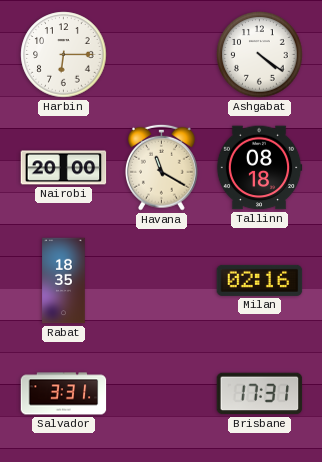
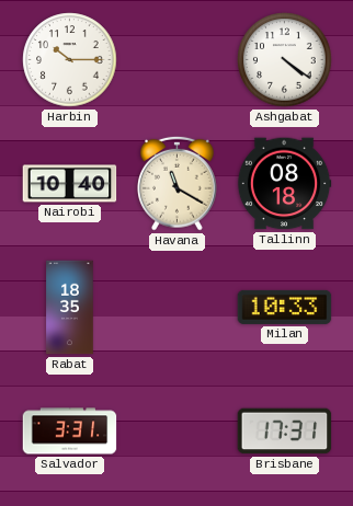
Harbin: 6:15 -> 10:15 (70, 60)
Nairobi: 20:00 -> 10:40 (70, 184)
Milan: 02:16 -> 10:33 (285, 307)
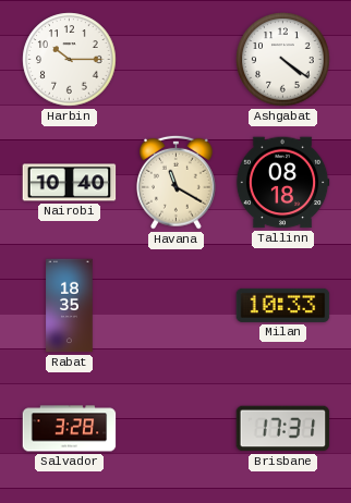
Salvador: 3:31 -> 3:28 (70, 429)
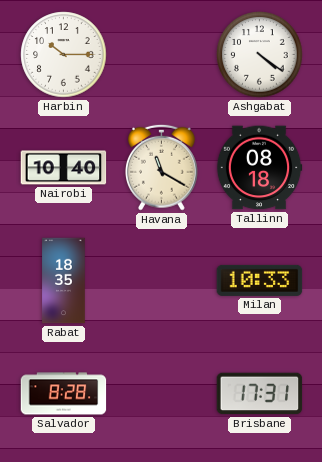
Salvador: 3:28 -> 8:28 (64, 394)
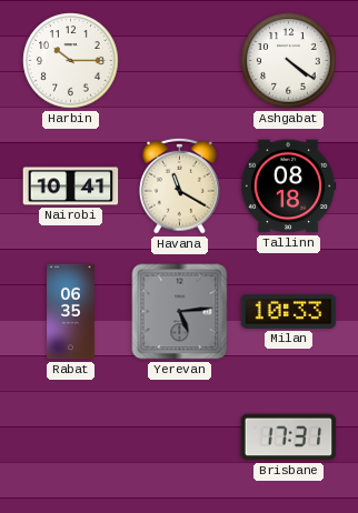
Nairobi: 10:40 -> 10:41 (71, 187)
Rabat: 18:35 -> 06:35 (71, 312)
Yerevan: none -> 5:14 (180, 312)
Salvador: 8:28 -> none (64, 394)
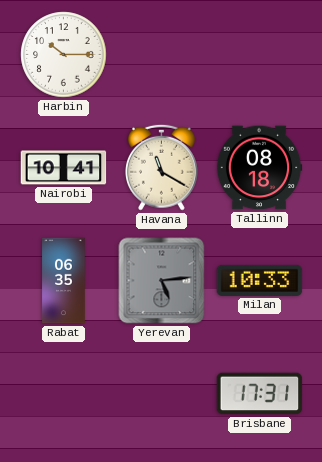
Ashgabat: 4:21 -> none (289, 61)
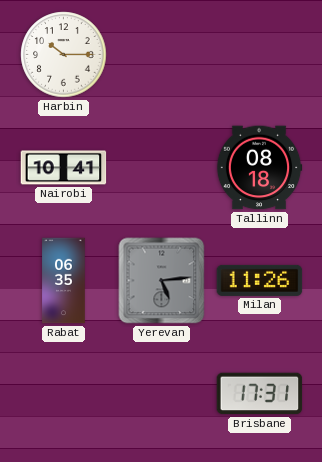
Havana: 11:20 -> none (162, 167)
Milan: 10:33 -> 11:26 (260, 280)
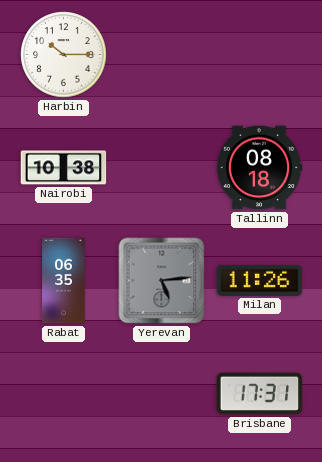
Nairobi: 10:41 -> 10:38 (64, 168)
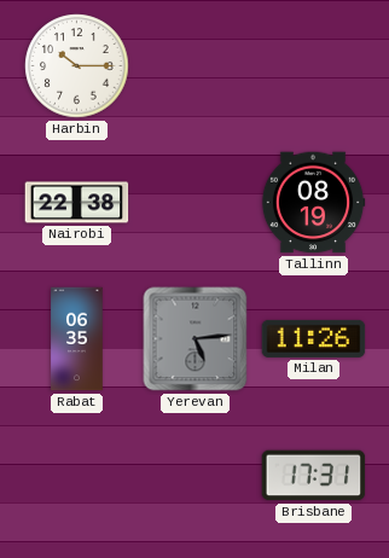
Nairobi: 10:38 -> 22:38 (77, 203)
Tallinn: 08:18 -> 08:19 (313, 203)
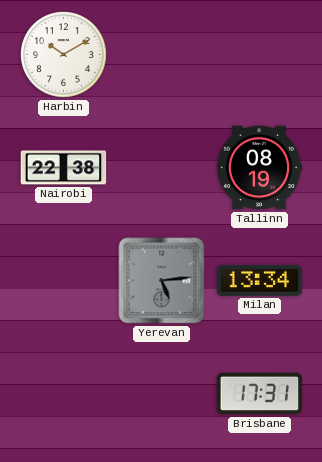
Harbin: 10:15 -> 10:10 (64, 55)
Rabat: 06:35 -> none (77, 339)
Milan: 11:26 -> 13:34 (260, 280)
